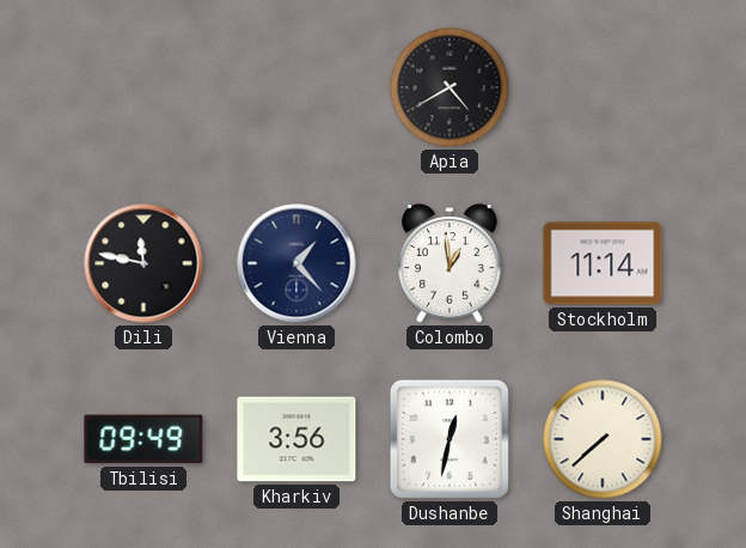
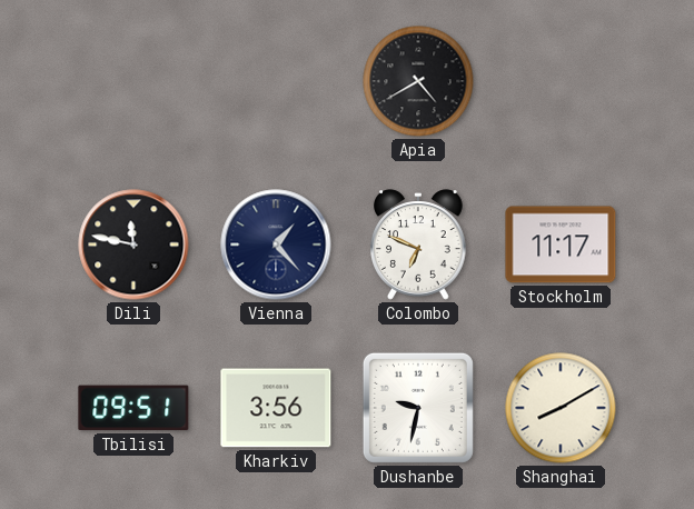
Colombo: 12:59 -> 6:49 (418, 244)
Stockholm: 11:14 -> 11:17 (561, 244)
Tbilisi: 09:49 -> 09:51 (133, 408)
Dushanbe: 12:32 -> 9:32 (418, 408)
Shanghai: 7:38 -> 8:10 (561, 408)
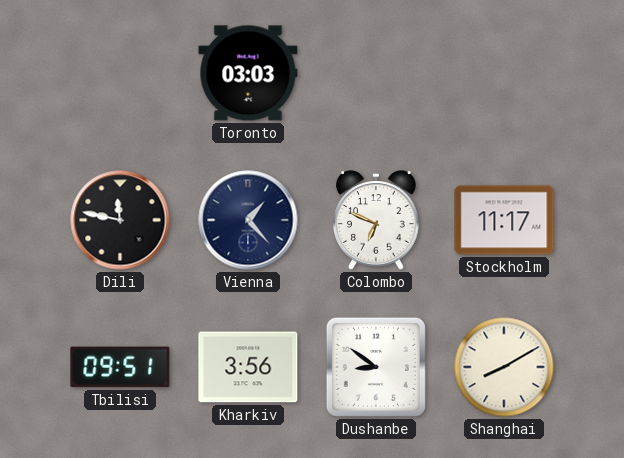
Toronto: none -> 03:03 (248, 73)
Apia: 4:40 -> none (418, 81)
Dushanbe: 9:32 -> 8:51 (376, 367)
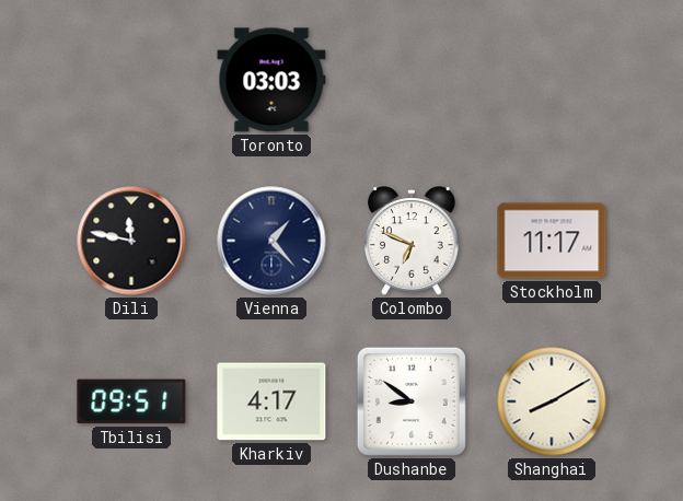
Kharkiv: 3:56 -> 4:17 (271, 401)
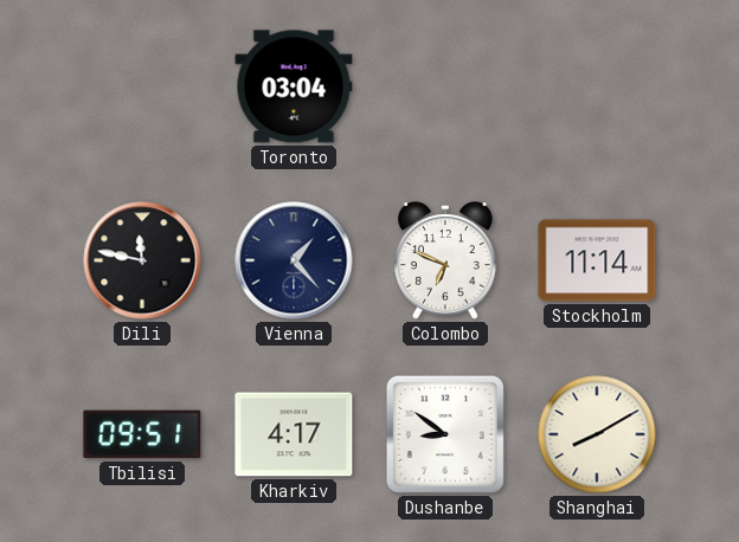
Toronto: 03:03 -> 03:04 (294, 86)
Stockholm: 11:17 -> 11:14 (597, 260)
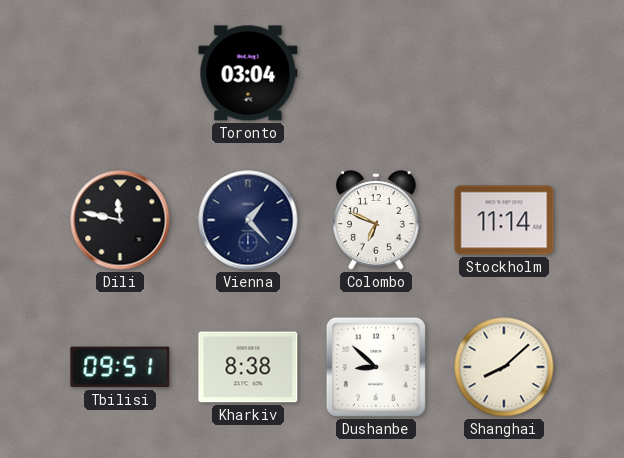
Kharkiv: 4:17 -> 8:38 (248, 367)
Dushanbe: 8:51 -> 8:52 (376, 367)
Shanghai: 8:10 -> 8:08 (504, 367)
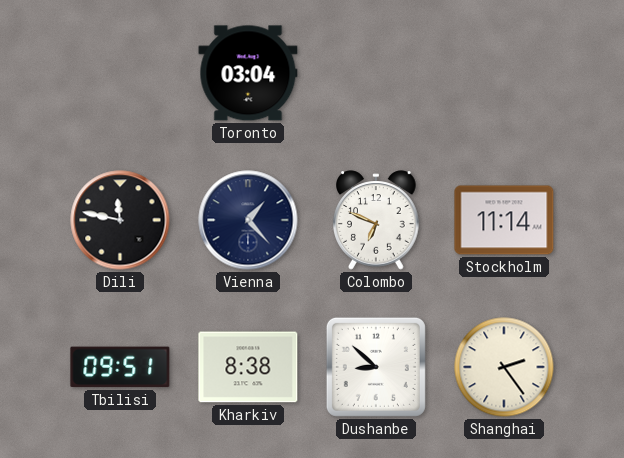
Shanghai: 8:08 -> 2:24 (504, 367)
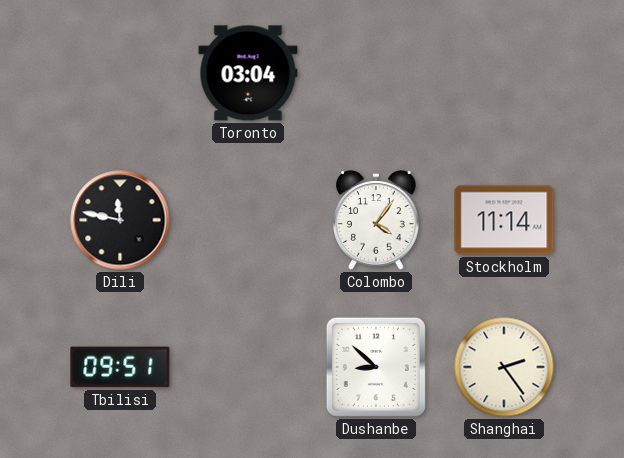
Vienna: 1:23 -> none (248, 220)
Colombo: 6:49 -> 4:06 (376, 220)
Kharkiv: 8:38 -> none (248, 367)
